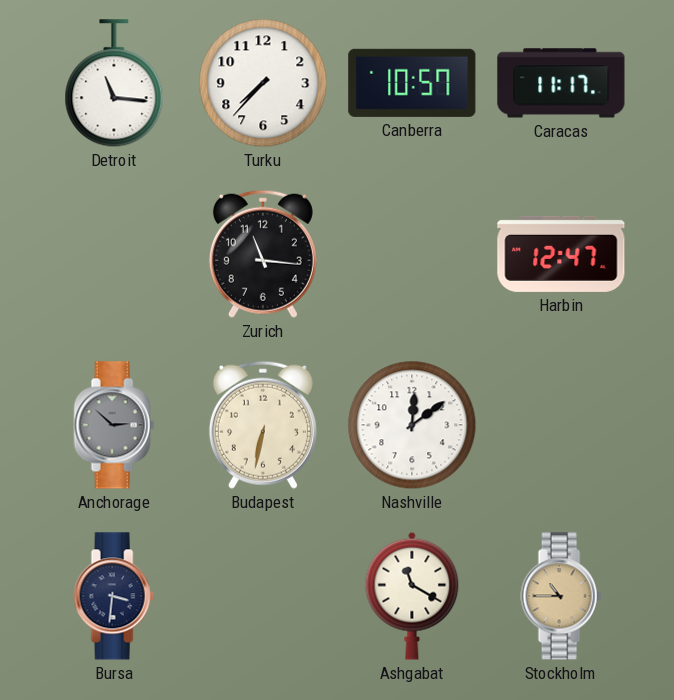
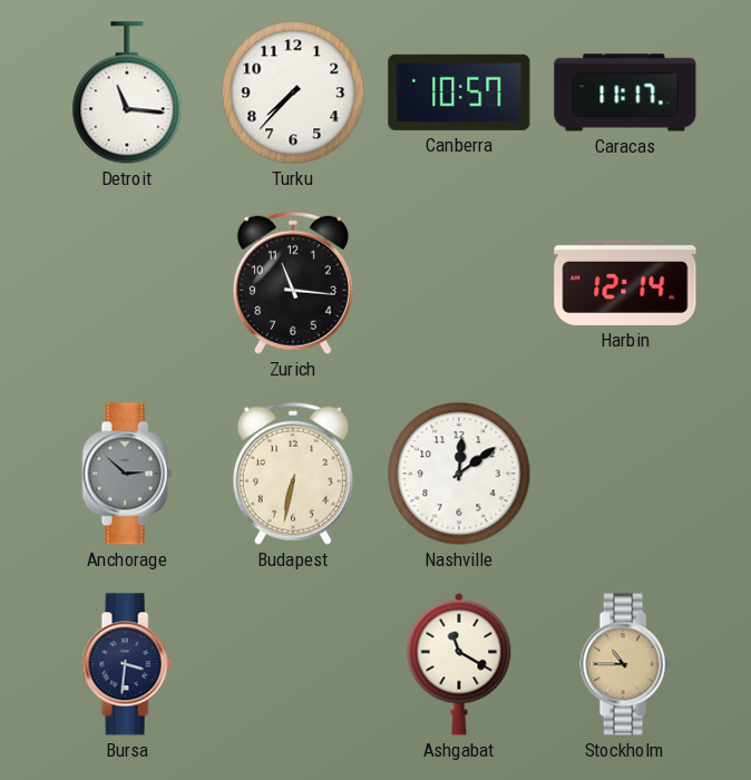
Harbin: 12:47 -> 12:14 (625, 283)
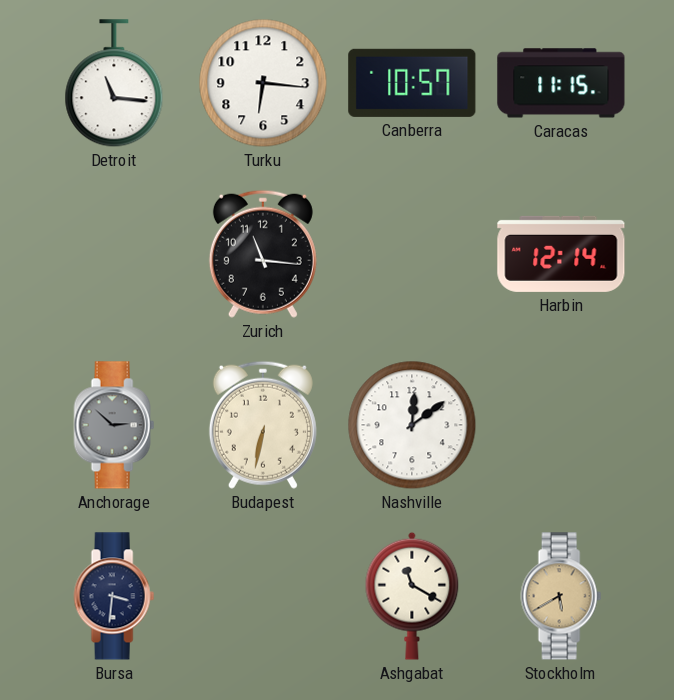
Turku: 7:37 -> 6:16 (263, 83)
Caracas: 11:17 -> 11:15 (561, 83)
Stockholm: 10:45 -> 5:40 (561, 596)
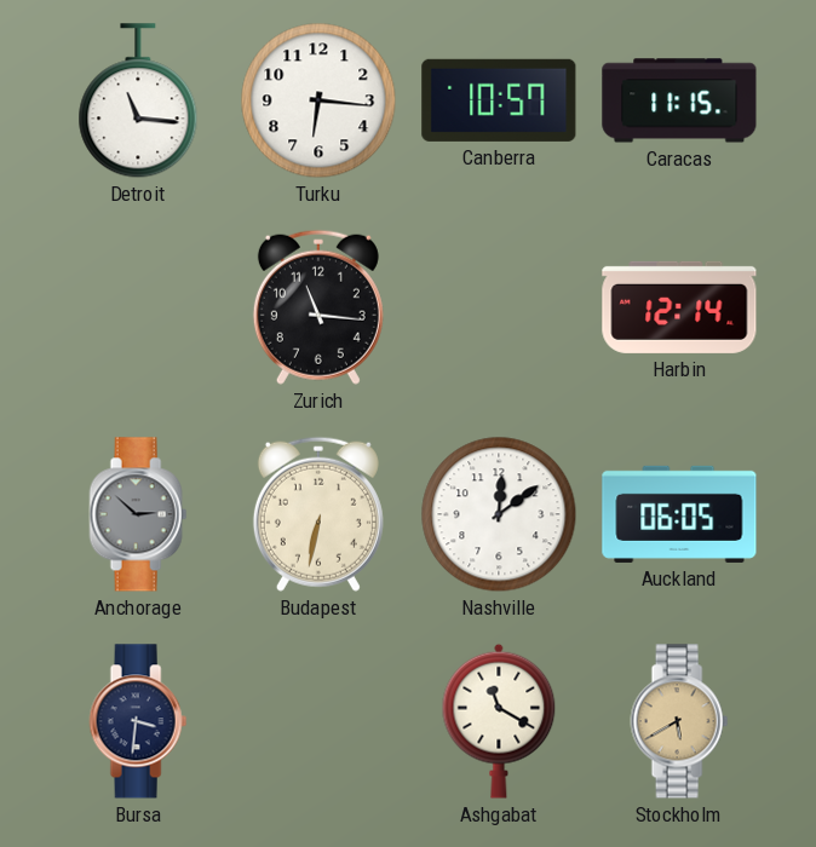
Auckland: none -> 06:05 (679, 514)
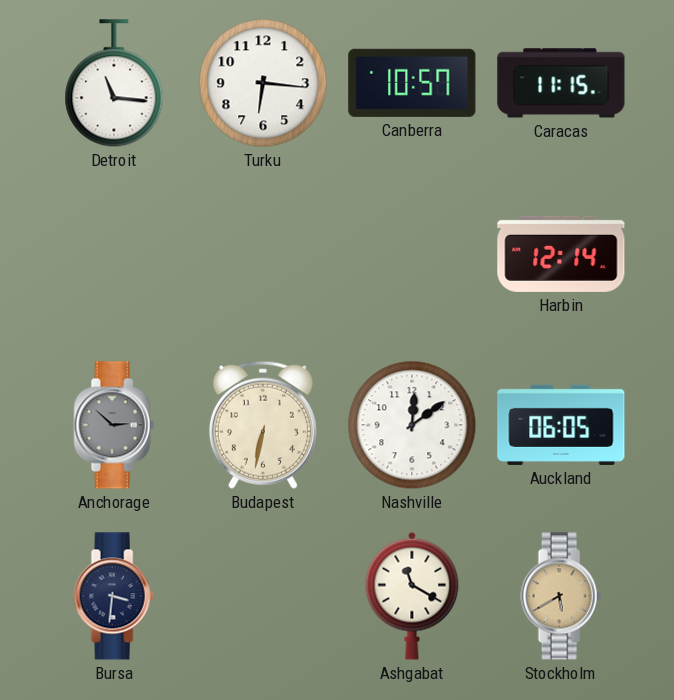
Zurich: 11:16 -> none (318, 307)
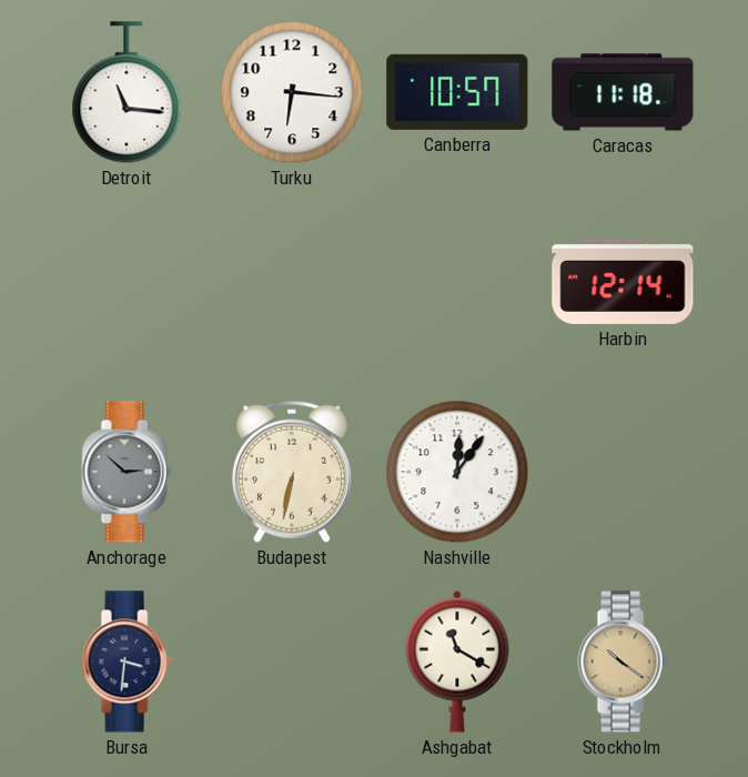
Caracas: 11:15 -> 11:18 (623, 92)
Nashville: 12:09 -> 12:06 (457, 472)
Auckland: 06:05 -> none (561, 425)
Stockholm: 5:40 -> 10:21 (623, 662)
